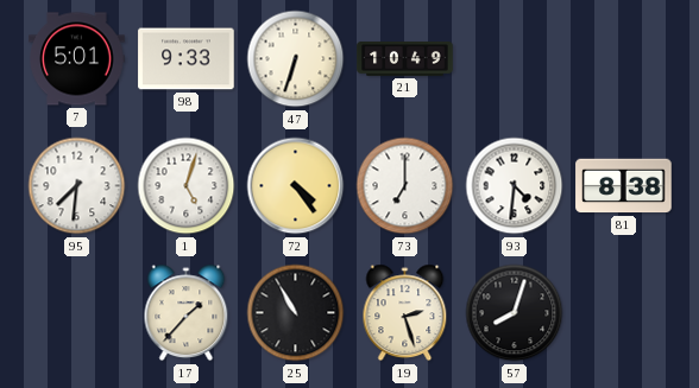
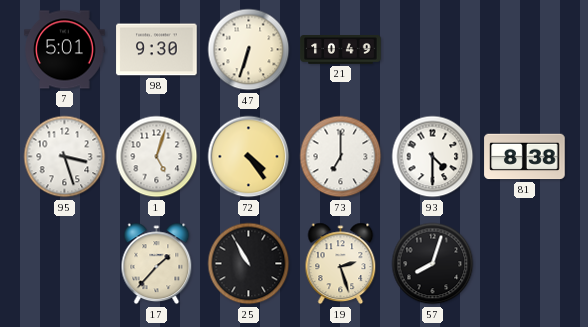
98: 9:33 -> 9:30 (157, 50)
95: 7:31 -> 3:27 (65, 157)
93: 4:31 -> 4:30 (433, 157)
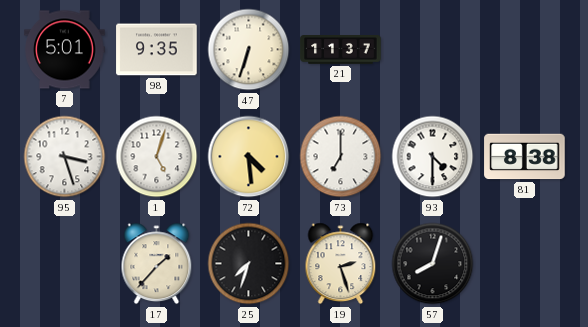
98: 9:30 -> 9:35 (157, 50)
21: 10:49 -> 11:37 (341, 50)
72: 4:24 -> 4:29 (249, 157)
25: 10:55 -> 7:33 (249, 264)
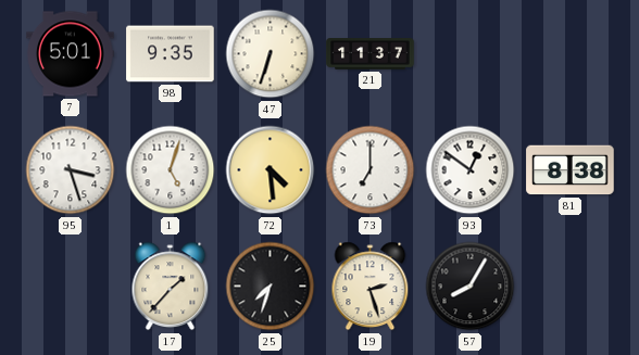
93: 4:30 -> 12:51 (471, 170)
57: 8:03 -> 8:05 (471, 287)
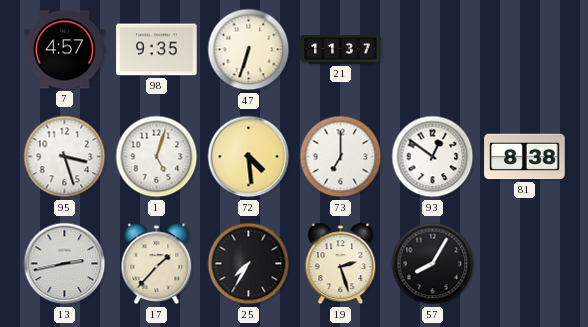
7: 5:01 -> 4:57 (65, 50)
13: none -> 2:43 (65, 264)
25: 7:33 -> 7:35 (249, 264)
